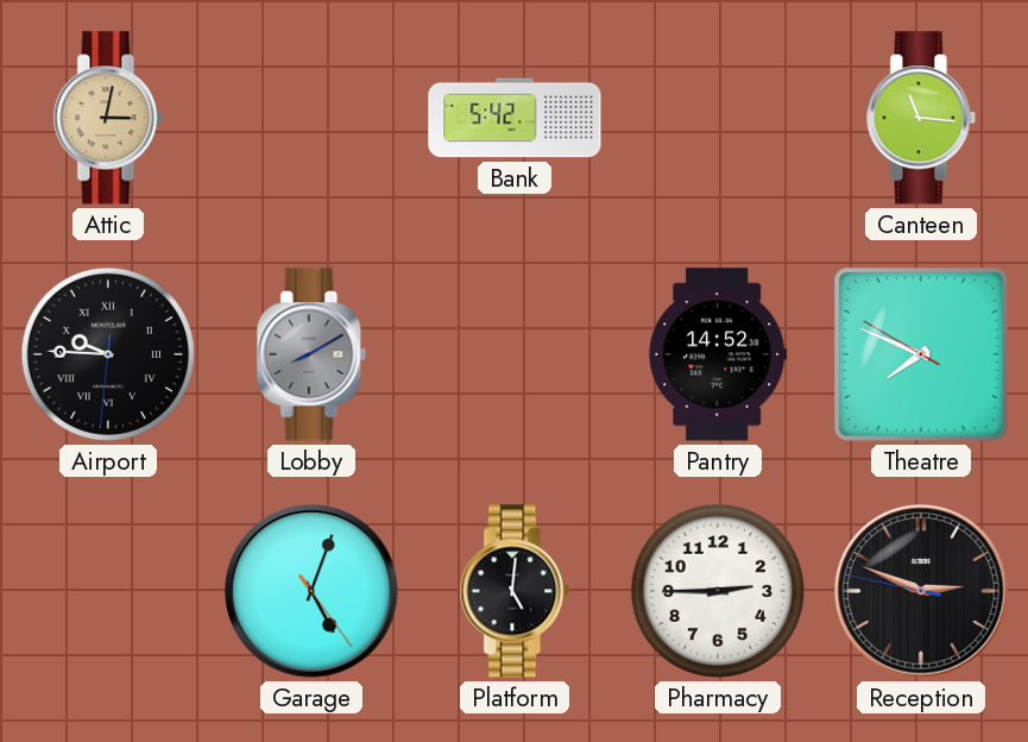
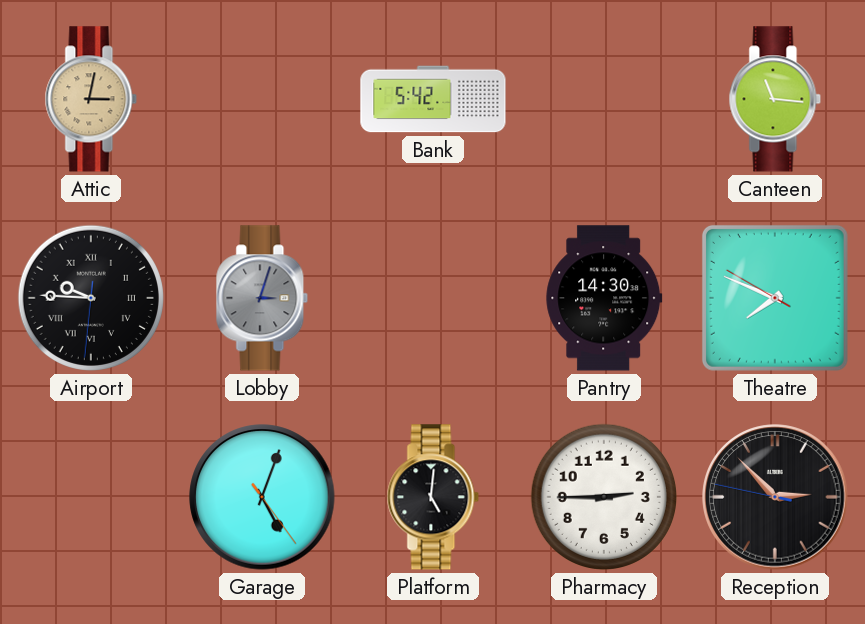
Lobby: 8:10 -> 3:03 (262, 298)
Pantry: 14:52 -> 14:30 (604, 298)
Reception: 2:48 -> 2:52 (775, 497)
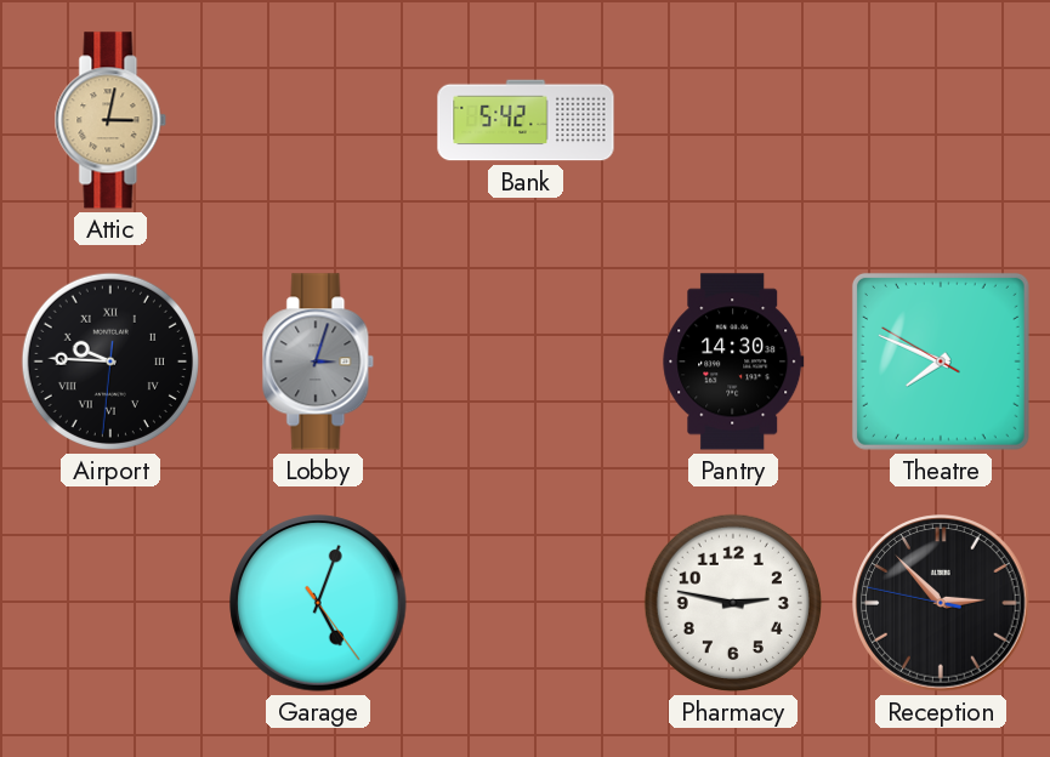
Canteen: 11:16 -> none (775, 99)
Platform: 5:01 -> none (433, 497)
Pharmacy: 2:45 -> 2:47 (733, 603)
